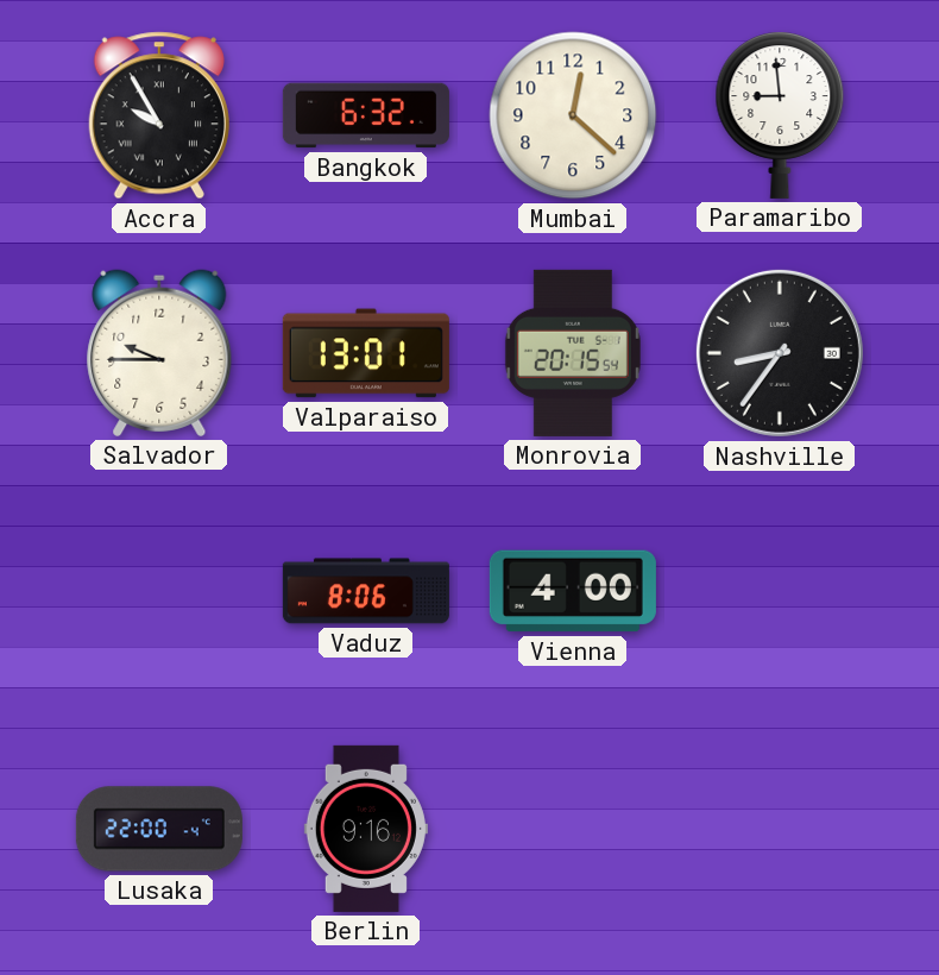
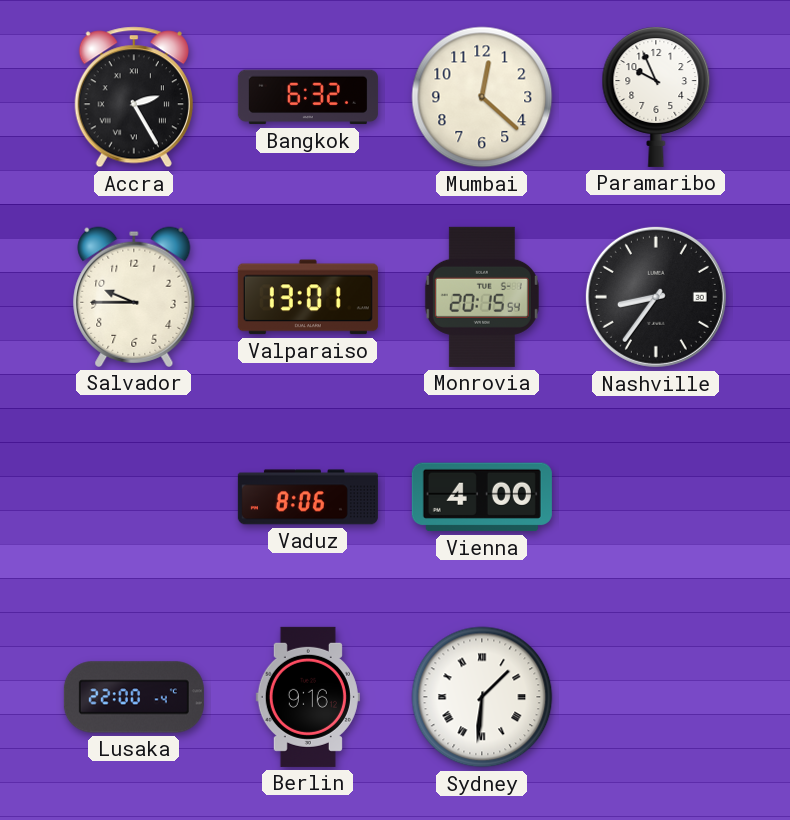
Accra: 9:55 -> 2:25 (134, 97)
Paramaribo: 8:59 -> 9:56 (656, 97)
Sydney: none -> 1:31 (482, 697)
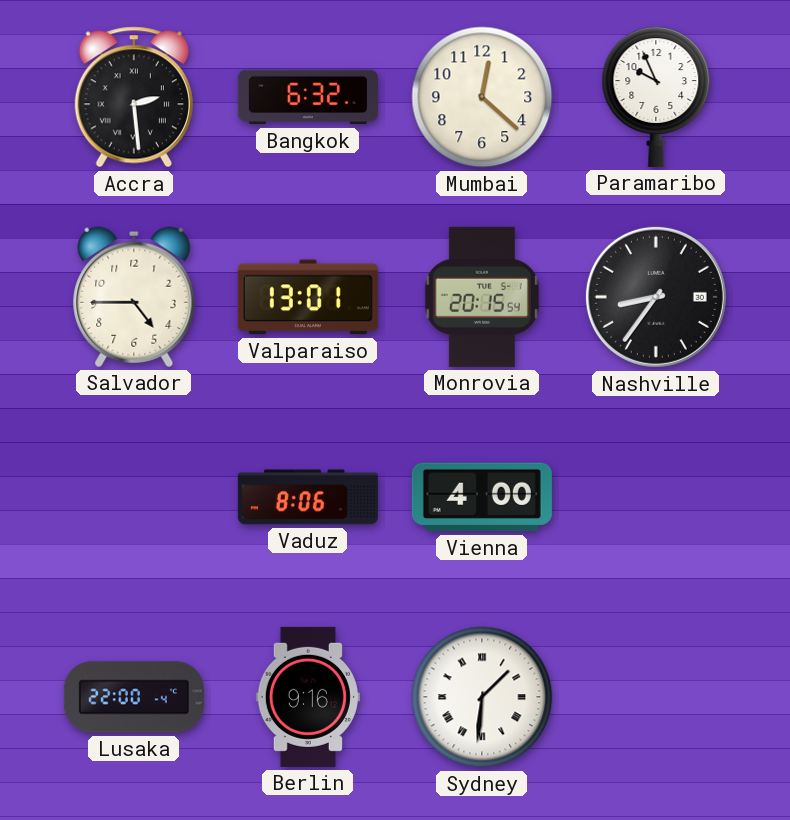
Accra: 2:25 -> 2:29 (134, 97)
Salvador: 9:45 -> 4:45 (134, 297)
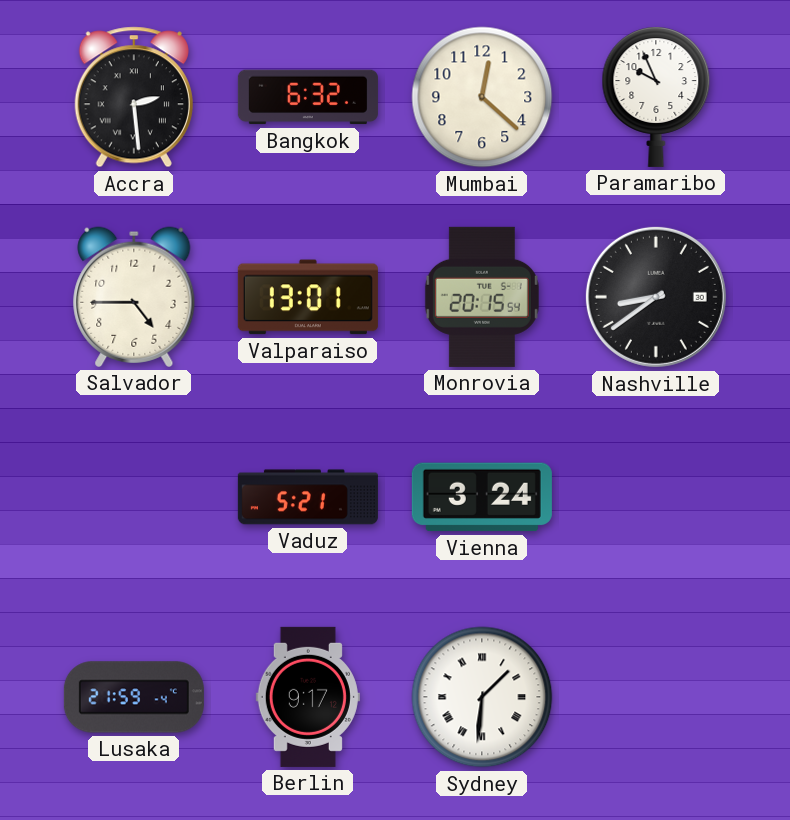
Nashville: 8:36 -> 8:39 (656, 297)
Vaduz: 8:06 -> 5:21 (308, 497)
Vienna: 4:00 -> 3:24 (482, 497)
Lusaka: 22:00 -> 21:59 (134, 697)
Berlin: 9:16 -> 9:17 (308, 697)
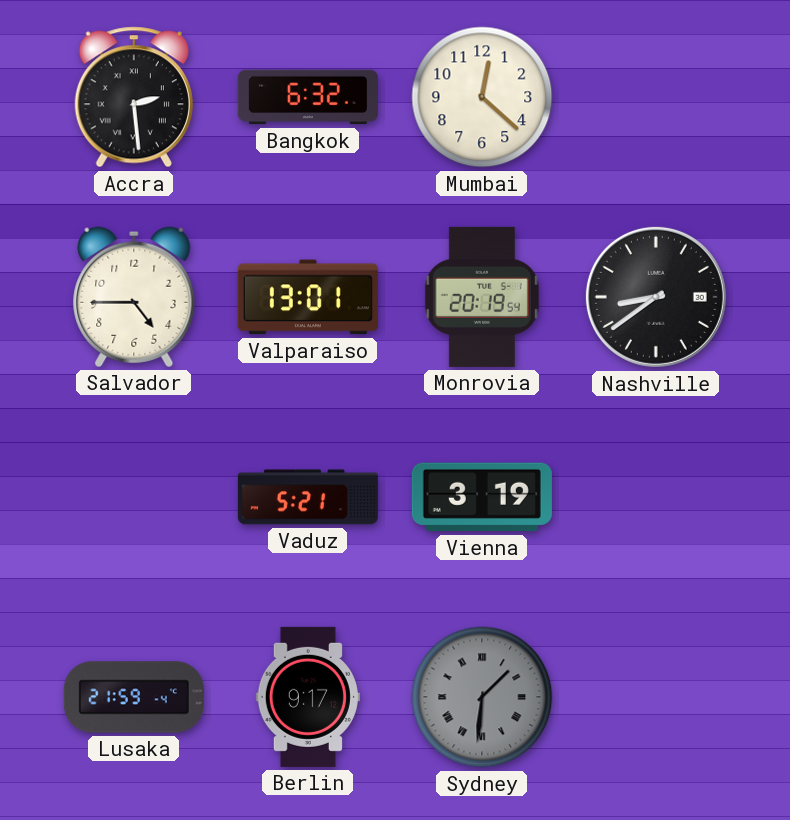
Paramaribo: 9:56 -> none (656, 97)
Monrovia: 20:15 -> 20:19 (482, 297)
Vienna: 3:24 -> 3:19 (482, 497)
Sydney dial: white -> grey (482, 697)
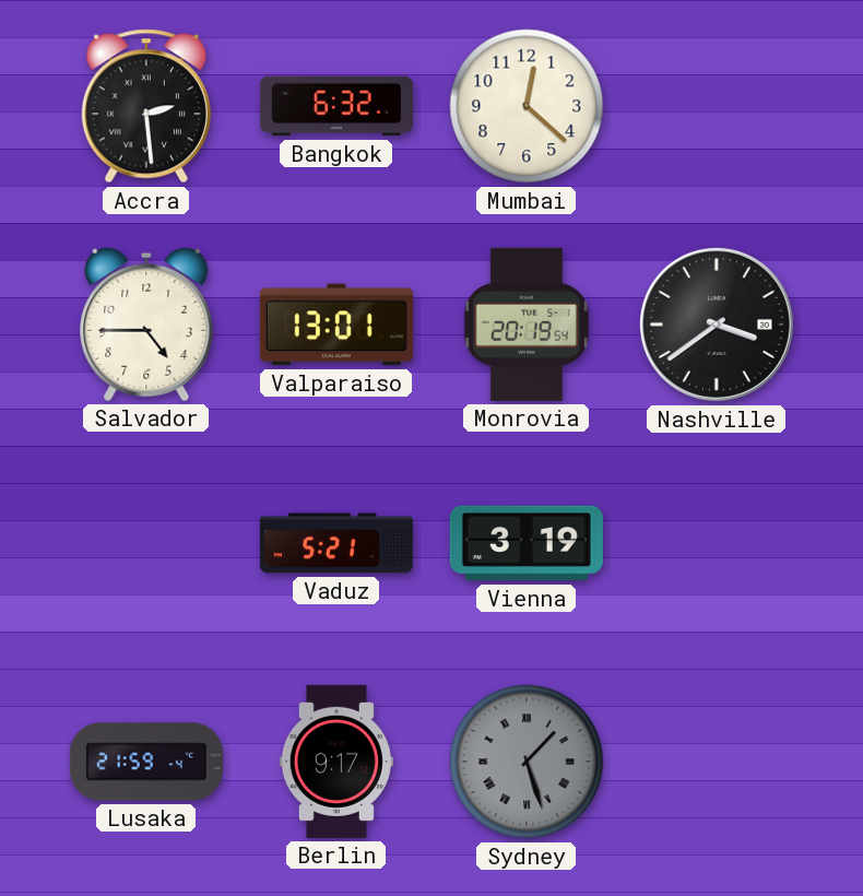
Nashville: 8:39 -> 3:39 (717, 325)
Sydney: 1:31 -> 1:27 (527, 762)
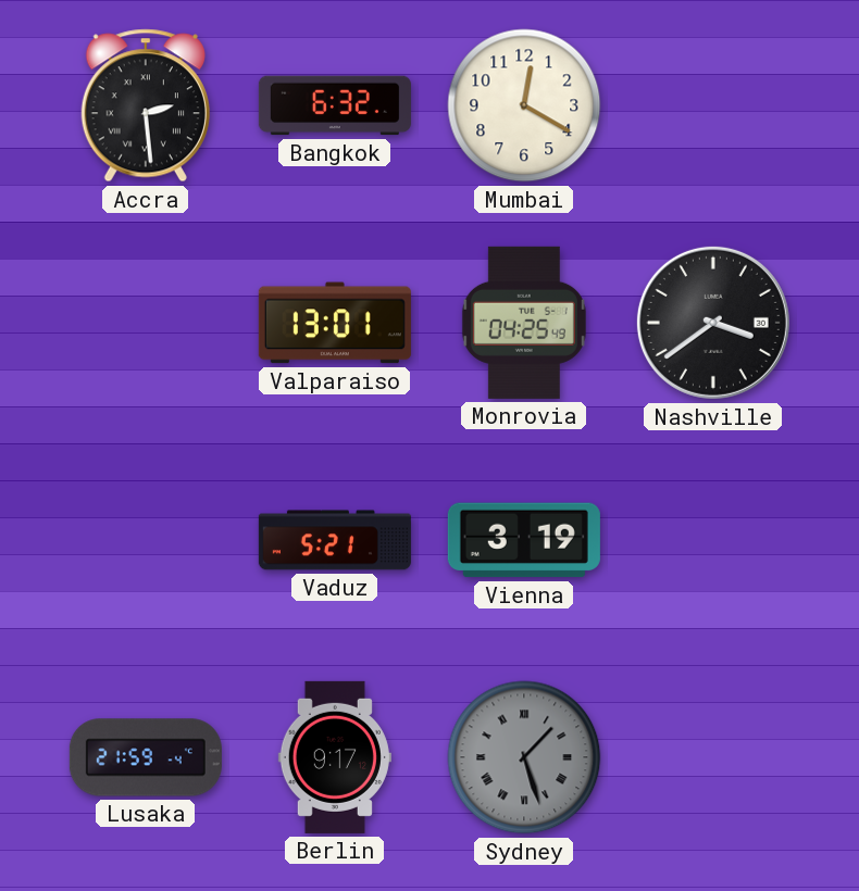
Mumbai: 12:22 -> 12:20 (524, 105)
Salvador: 4:45 -> none (146, 325)
Monrovia: 20:19 -> 04:25 (524, 323)
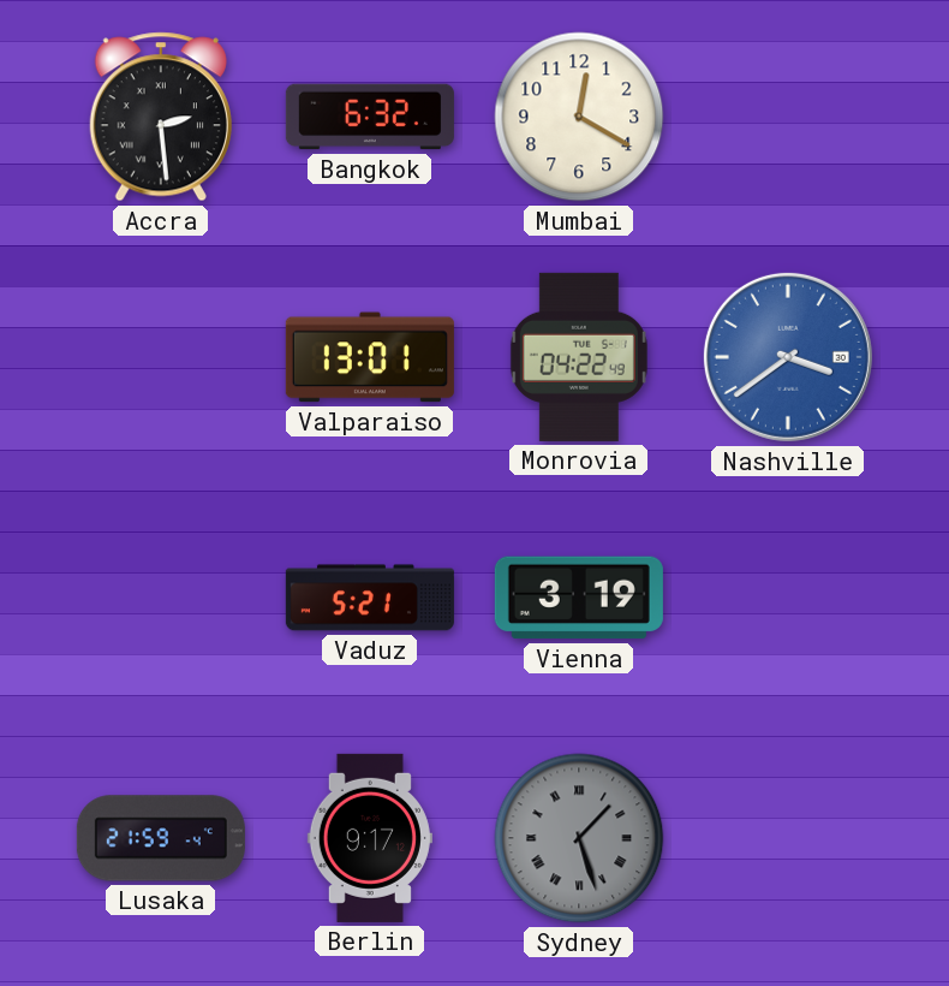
Monrovia: 04:25 -> 04:22 (579, 357)
Nashville dial: black -> blue (788, 357)
